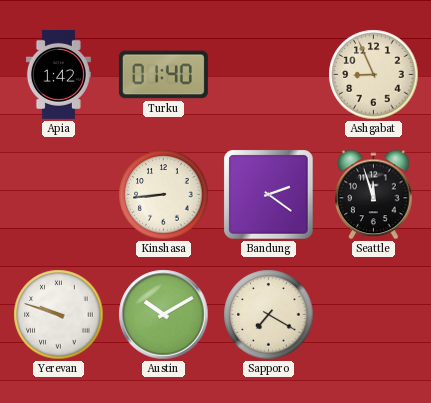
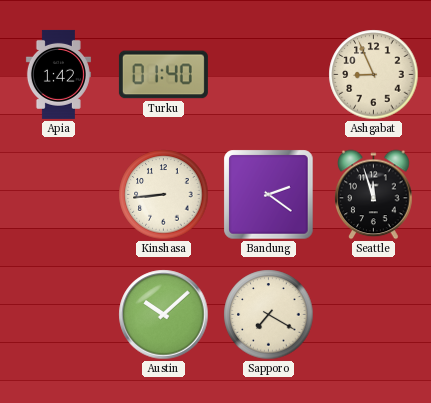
Yerevan: 9:48 -> none (59, 315)
Austin: 10:10 -> 10:08 (164, 315)
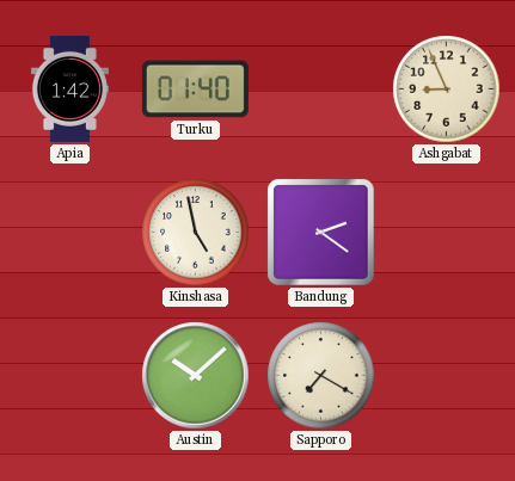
Kinshasa: 8:44 -> 4:58 (196, 233)
Seattle: 11:57 -> none (374, 195)
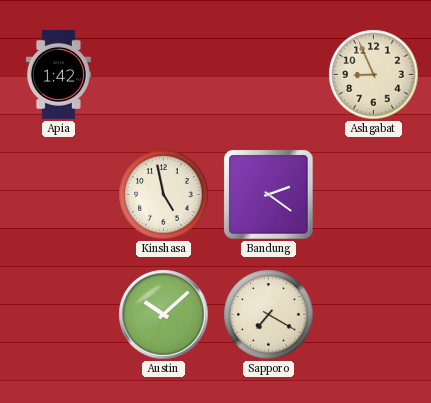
Turku: 01:40 -> none (195, 90)
